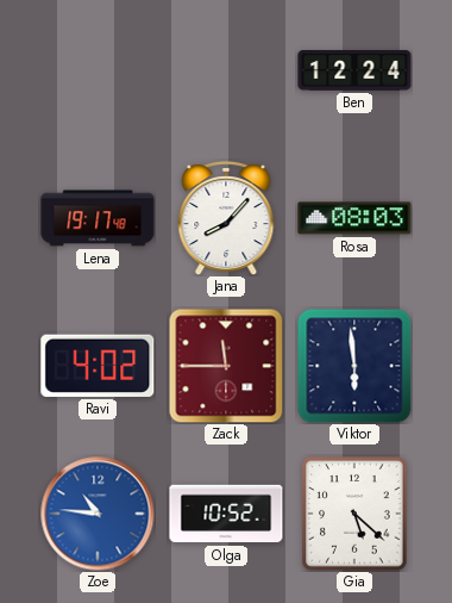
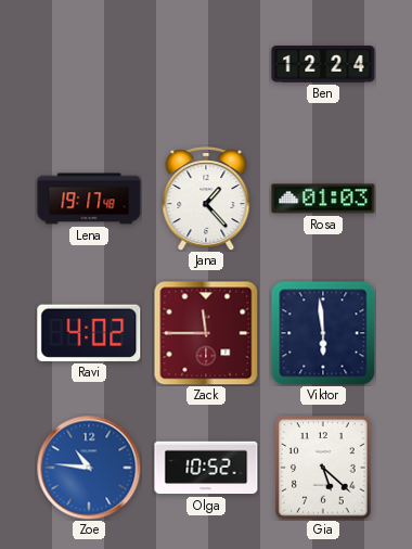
Jana: 8:07 -> 1:23 (206, 200)
Rosa: 08:03 -> 01:03 (323, 199)
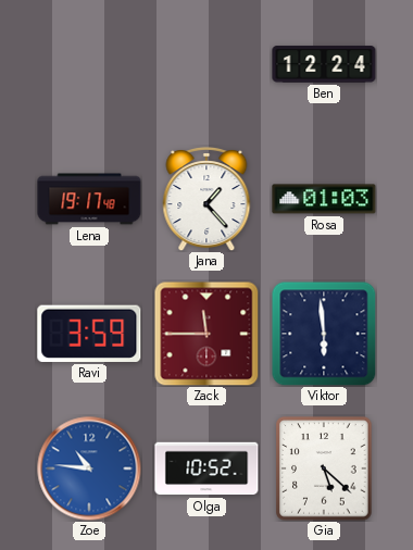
Ravi: 4:02 -> 3:59 (89, 334)
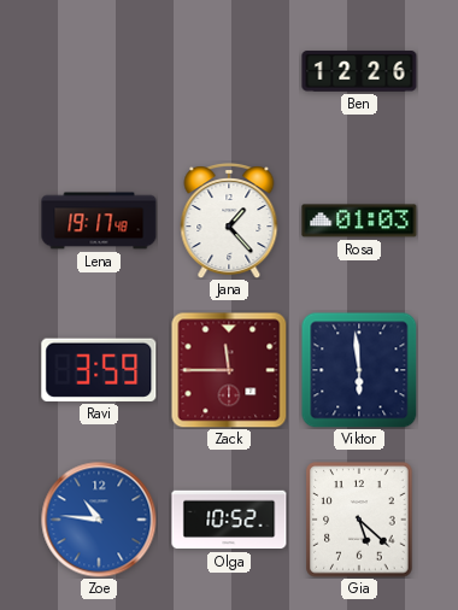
Ben: 12:24 -> 12:26 (359, 71)
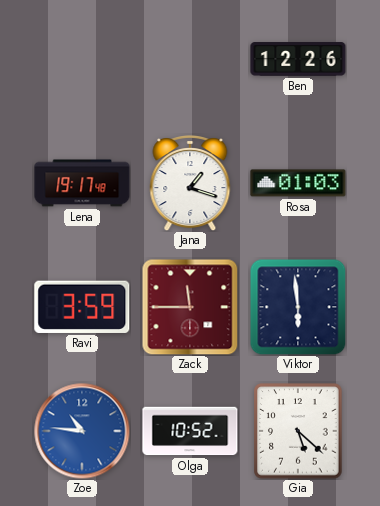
Jana: 1:23 -> 1:18 (190, 184)
